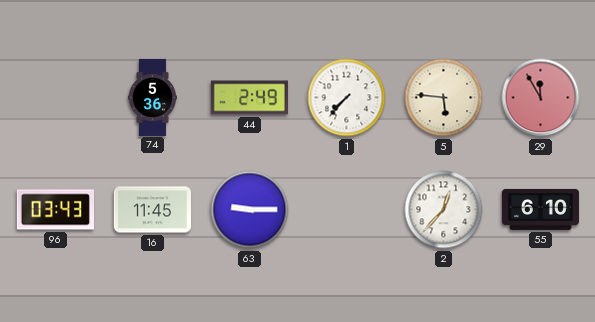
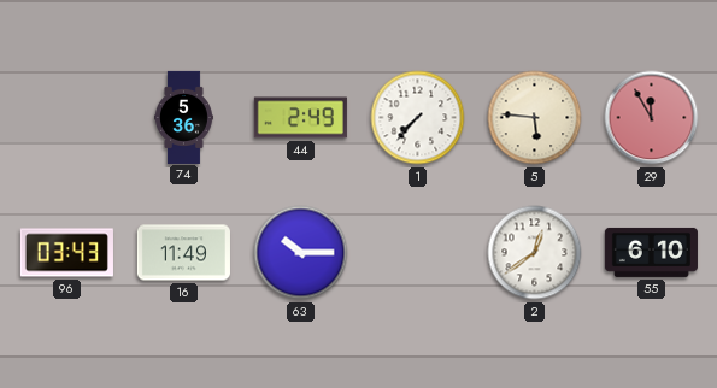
16: 11:45 -> 11:49 (183, 253)
63: 9:15 -> 10:15 (301, 253)
2: 12:37 -> 12:39 (535, 253)
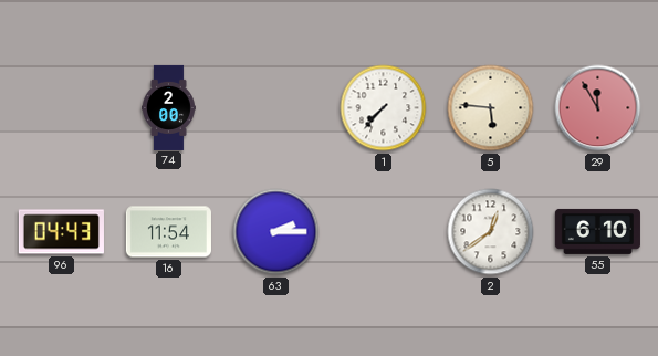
74: 5:36 -> 2:00 (169, 107)
44: 2:49 -> none (300, 118)
96: 03:43 -> 04:43 (61, 232)
16: 11:49 -> 11:54 (168, 232)
63: 10:15 -> 2:15 (276, 232)
